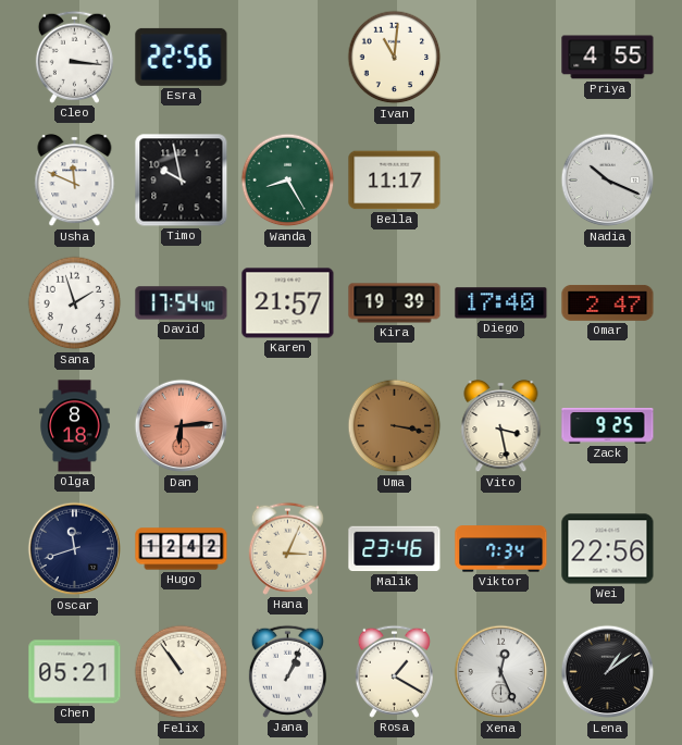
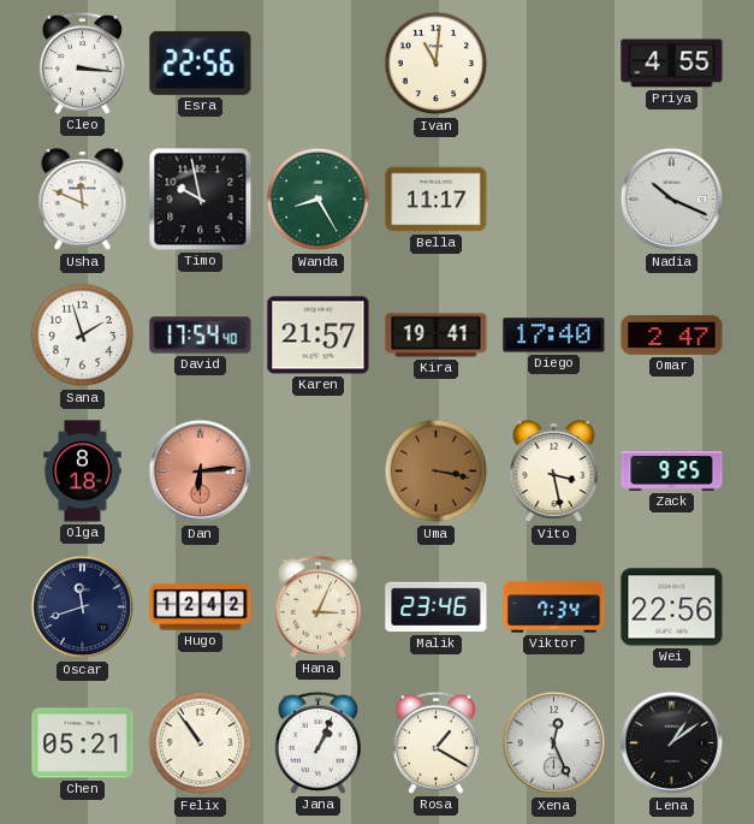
Kira: 19:39 -> 19:41 (437, 336)
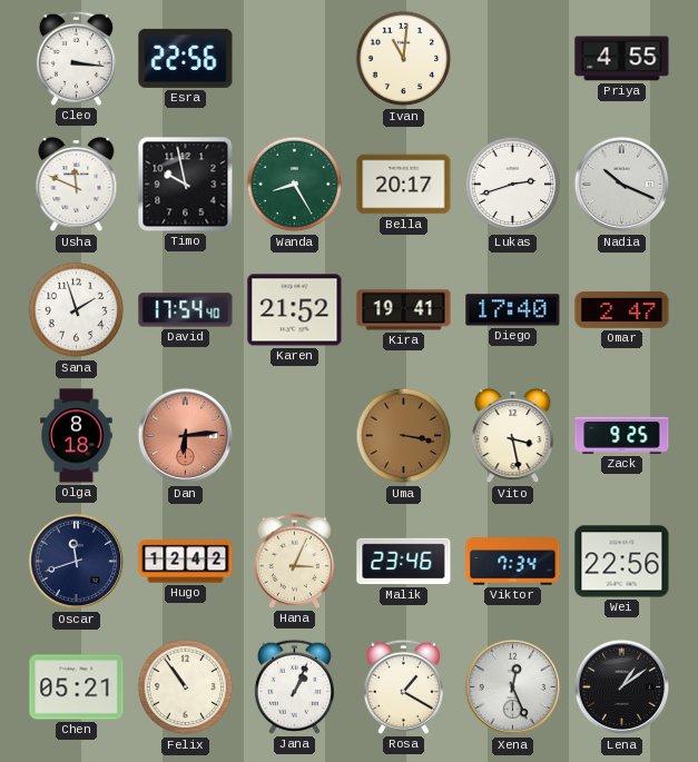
Bella: 11:17 -> 20:17 (404, 185)
Lukas: none -> 2:42 (513, 185)
Karen: 21:57 -> 21:52 (295, 310)
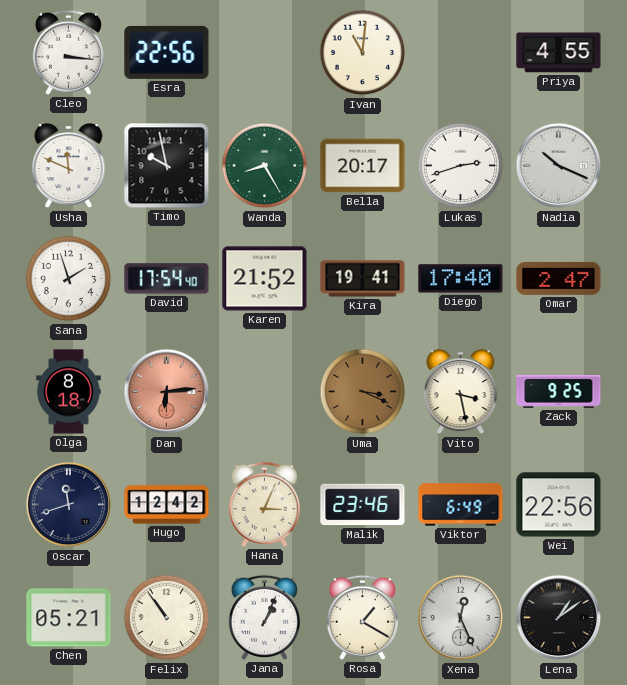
Uma: 3:17 -> 3:19 (363, 392)
Viktor: 7:34 -> 6:49 (461, 505)
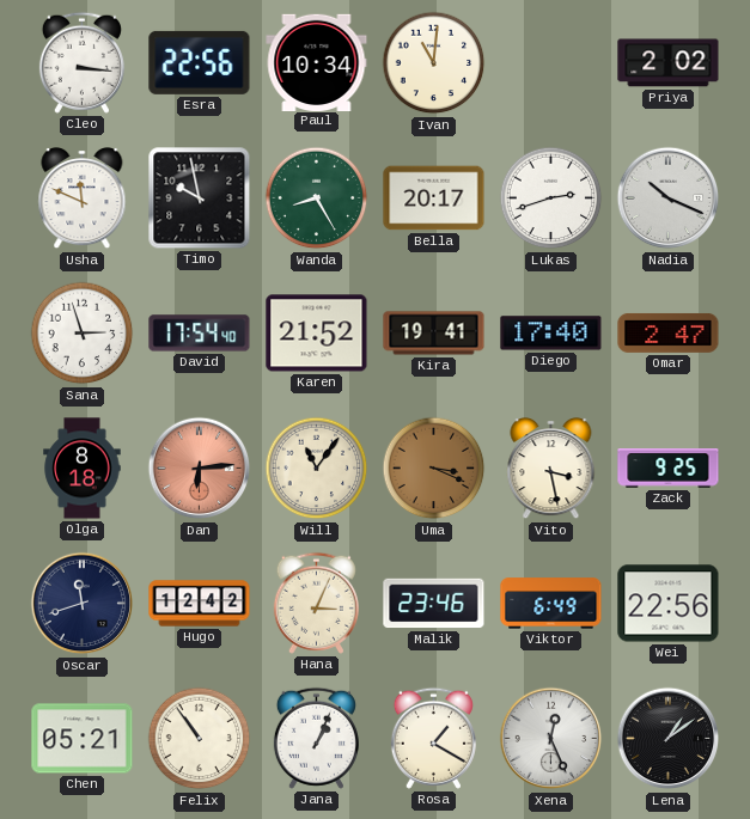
Paul: none -> 10:34 (317, 62)
Priya: 4:55 -> 2:02 (669, 63)
Sana: 1:57 -> 2:57 (83, 334)
Will: none -> 11:06 (317, 469)
